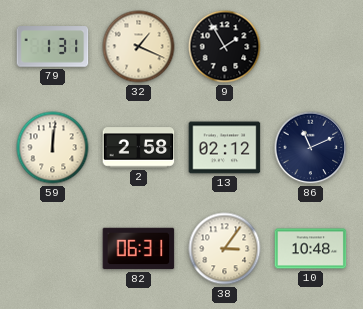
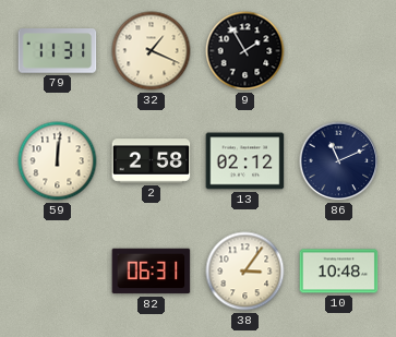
79: 1:31 -> 11:31 (58, 51)
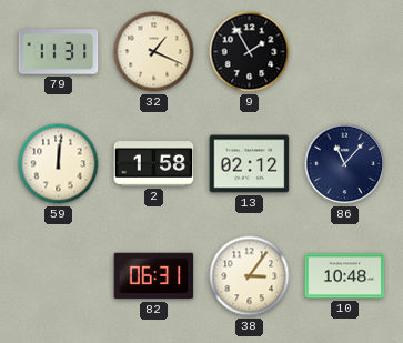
2: 2:58 -> 1:58 (154, 164)
86: 11:11 -> 11:07 (345, 164)
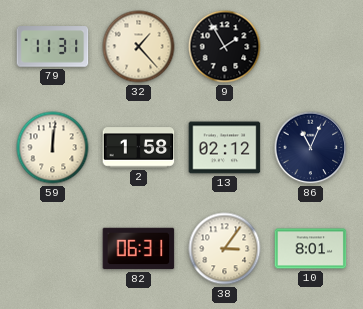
32: 1:19 -> 1:23 (139, 47)
86: 11:07 -> 11:04 (311, 148)
10: 10:48 -> 8:01 (311, 249)
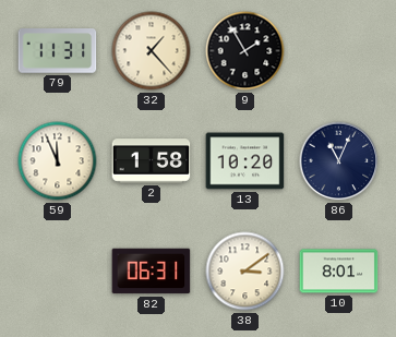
59: 12:01 -> 11:56 (58, 161)
13: 02:12 -> 10:20 (245, 161)
38: 3:06 -> 3:09 (245, 272)
